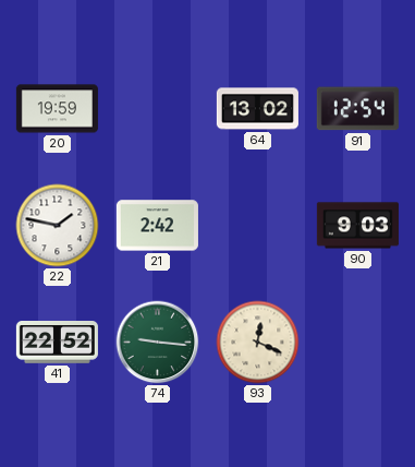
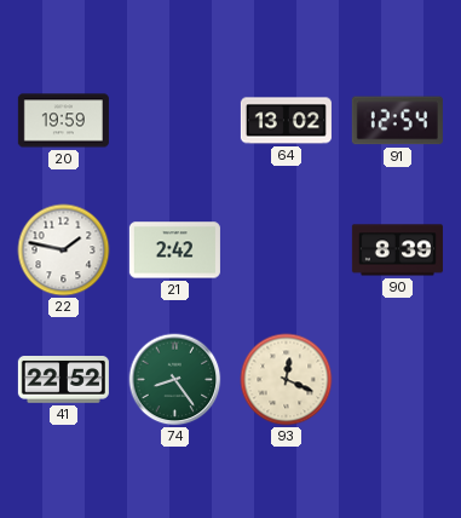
90: 9:03 -> 8:39 (397, 251)
74: 9:16 -> 8:24 (175, 380)
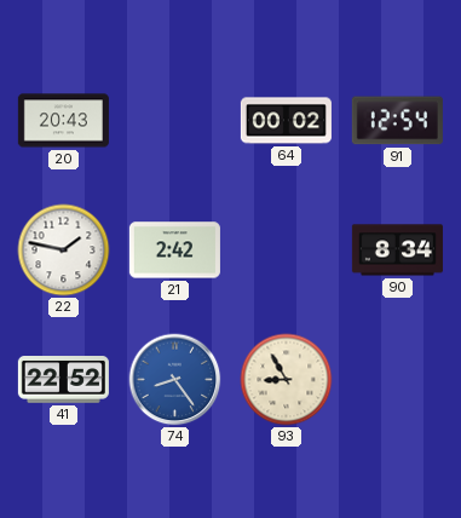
20: 19:59 -> 20:43 (63, 121)
64: 13:02 -> 00:02 (286, 121)
90: 8:39 -> 8:34 (397, 251)
74 dial: green -> blue (175, 380)
93: 12:19 -> 8:55 (287, 380)
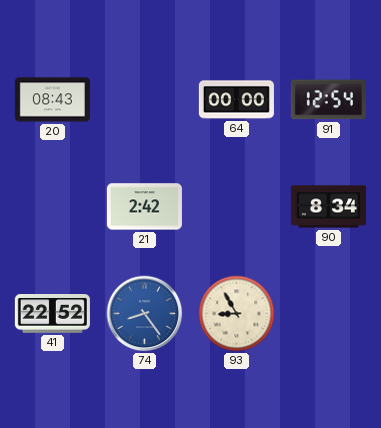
20: 20:43 -> 08:43 (52, 100)
64: 00:02 -> 00:00 (236, 100)
22: 1:47 -> none (64, 251)
